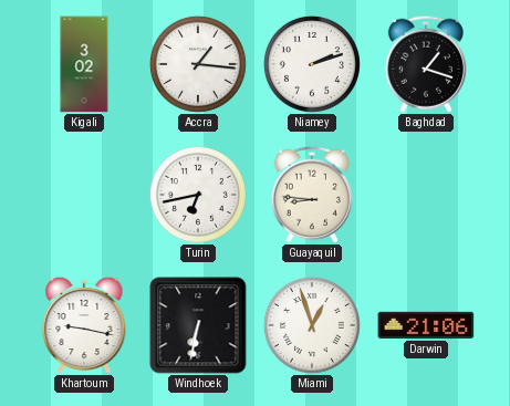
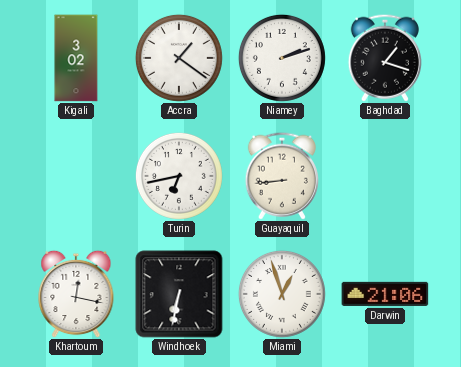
Accra: 1:16 -> 1:21 (179, 58)
Guayaquil: 8:46 -> 8:44 (282, 176)
Khartoum: 9:17 -> 12:17 (76, 294)
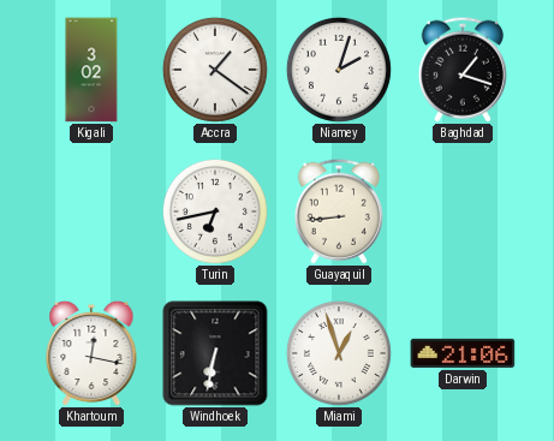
Niamey: 2:12 -> 2:03 (339, 70)
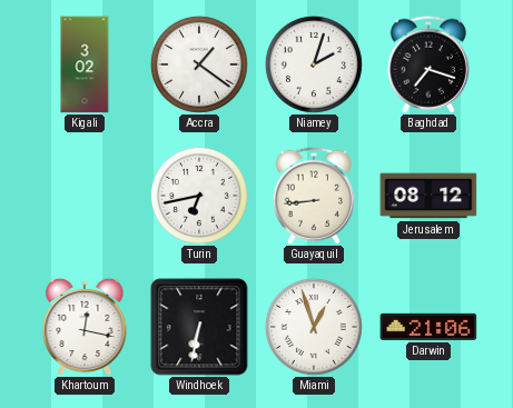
Baghdad: 1:18 -> 7:18 (428, 64)
Jerusalem: none -> 08:12 (428, 196)
